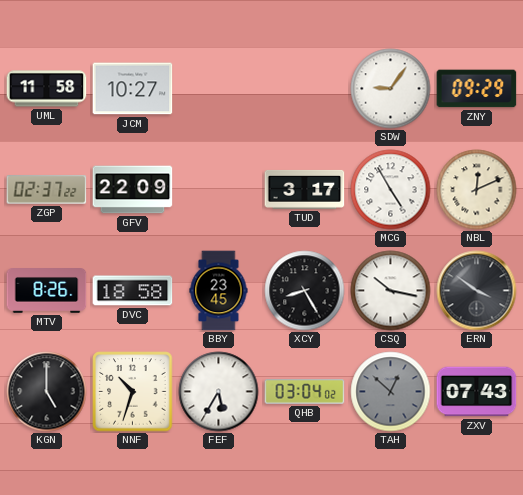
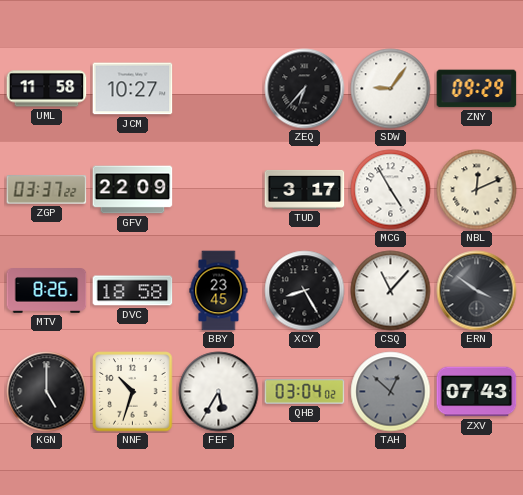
ZEQ: none -> 6:37 (305, 89)
ZGP: 02:37 -> 03:37 (47, 190)
CSQ: 10:17 -> 11:07 (391, 291)
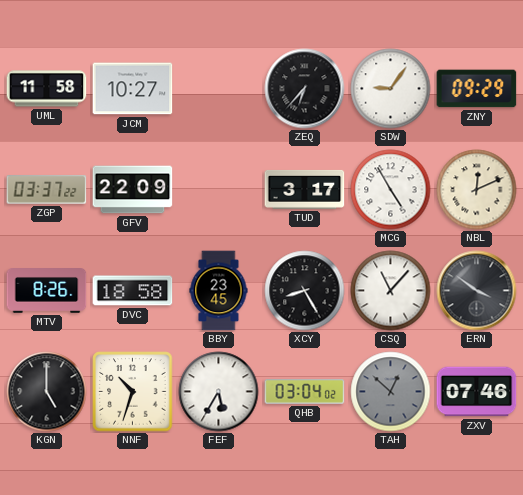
ZXV: 07:43 -> 07:46 (477, 392)
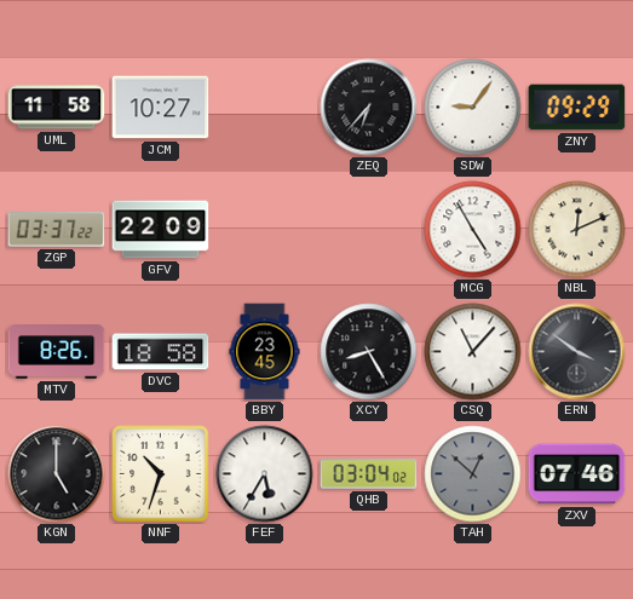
TUD: 3:17 -> none (305, 189)
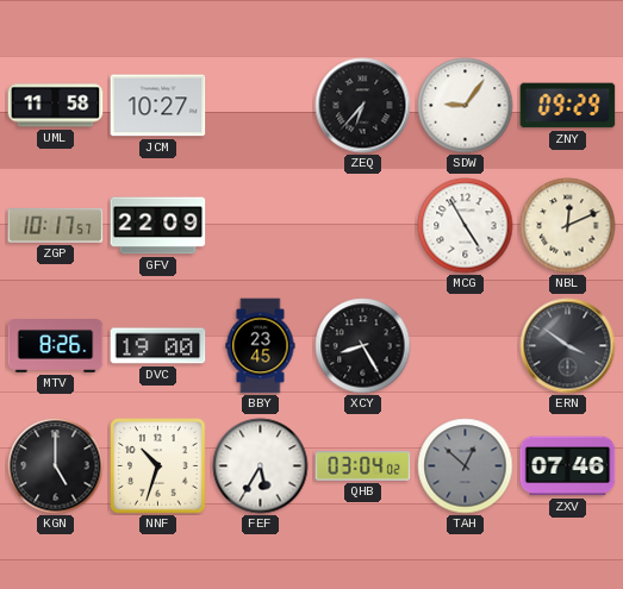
ZGP: 03:37 -> 10:17 (56, 226)
DVC: 18:58 -> 19:00 (158, 346)
CSQ: 11:07 -> none (473, 352)
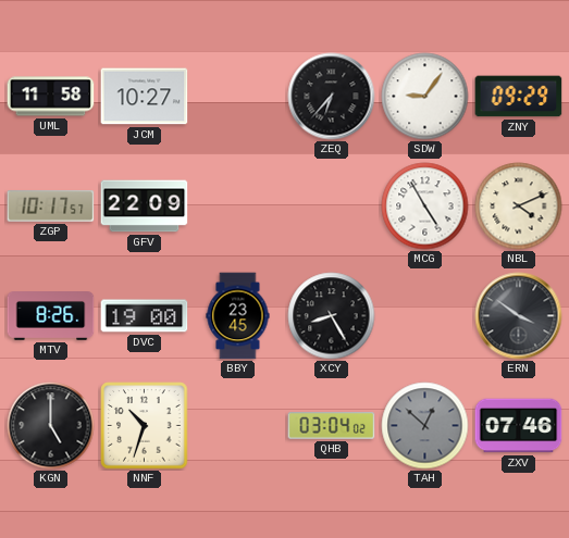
NBL: 12:11 -> 4:11 (519, 207)
FEF: 5:35 -> none (261, 466)
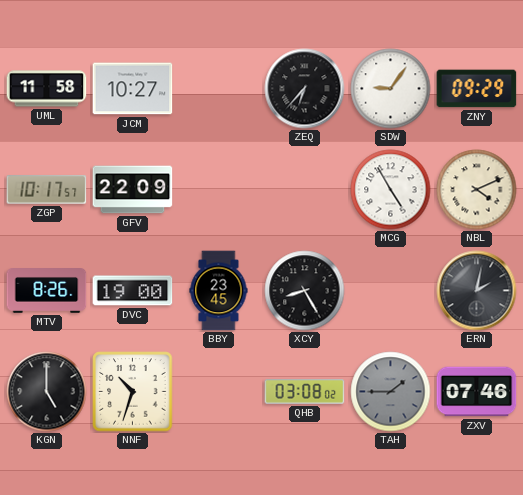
ERN: 3:51 -> 2:02 (477, 291)
QHB: 03:04 -> 03:08 (305, 392)
TAH: 12:52 -> 1:45 (391, 392)
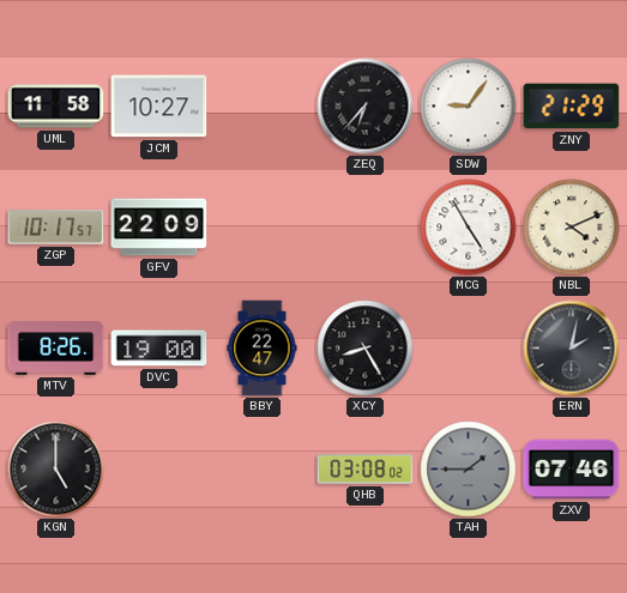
ZNY: 09:29 -> 21:29 (572, 107)
BBY: 23:45 -> 22:47 (263, 349)
NNF: 10:33 -> none (133, 392)
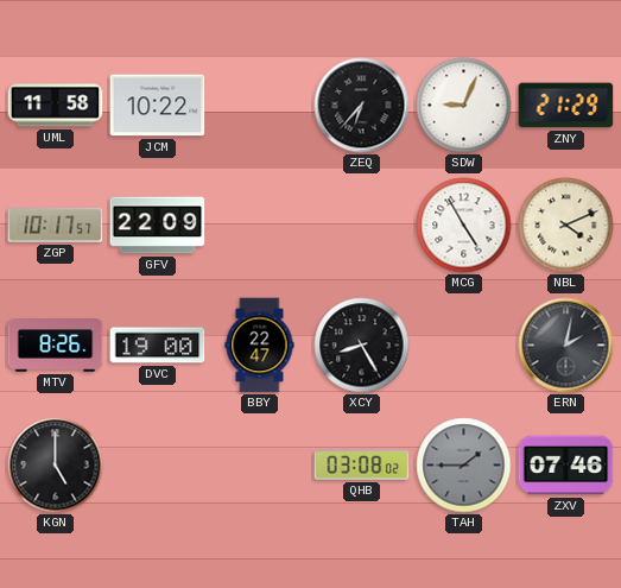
JCM: 10:27 -> 10:22 (158, 106)
SDW: 9:06 -> 9:04 (464, 106)
